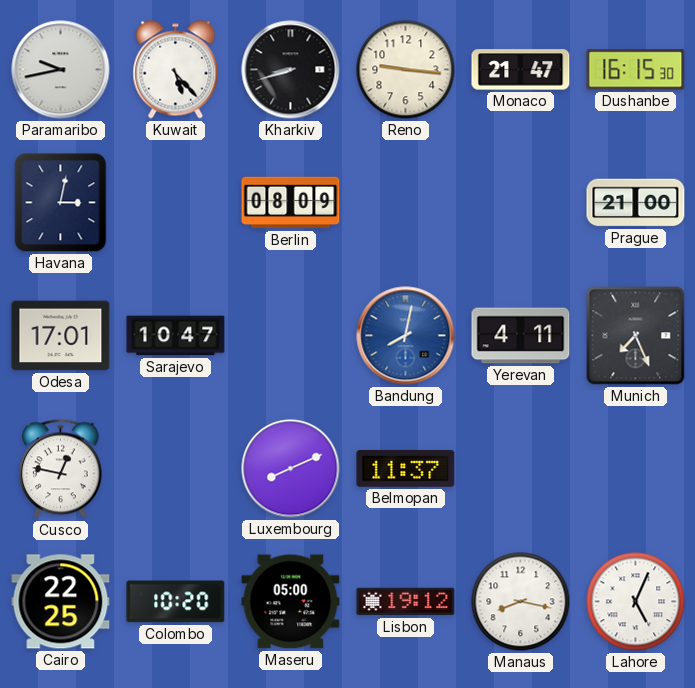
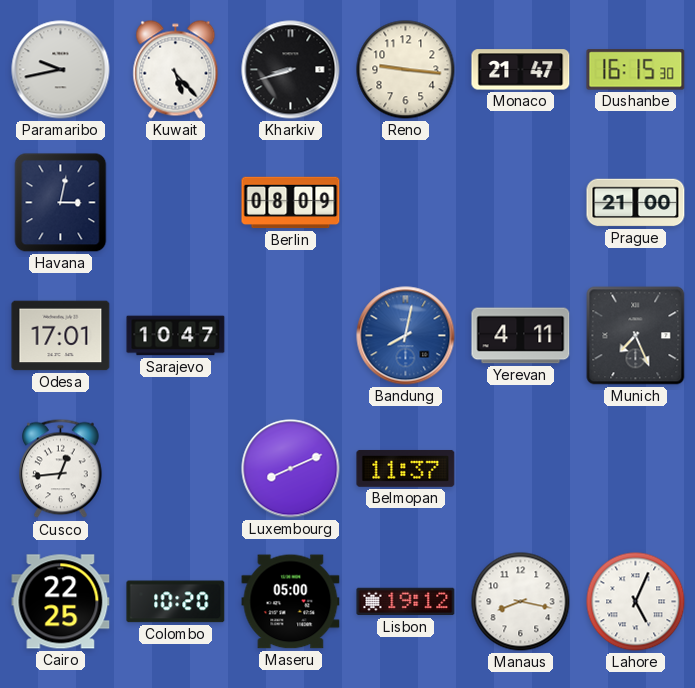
Cusco: 12:47 -> 12:44 (61, 469)
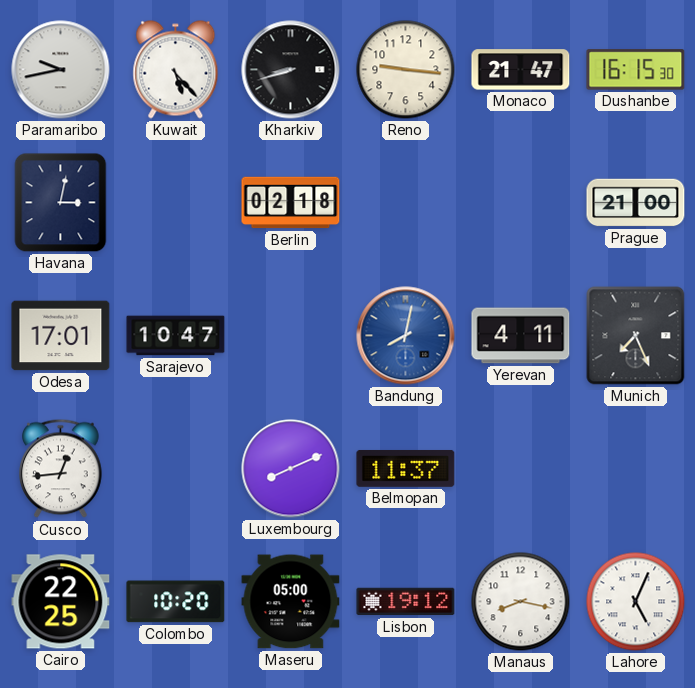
Berlin: 08:09 -> 02:18 (291, 203)
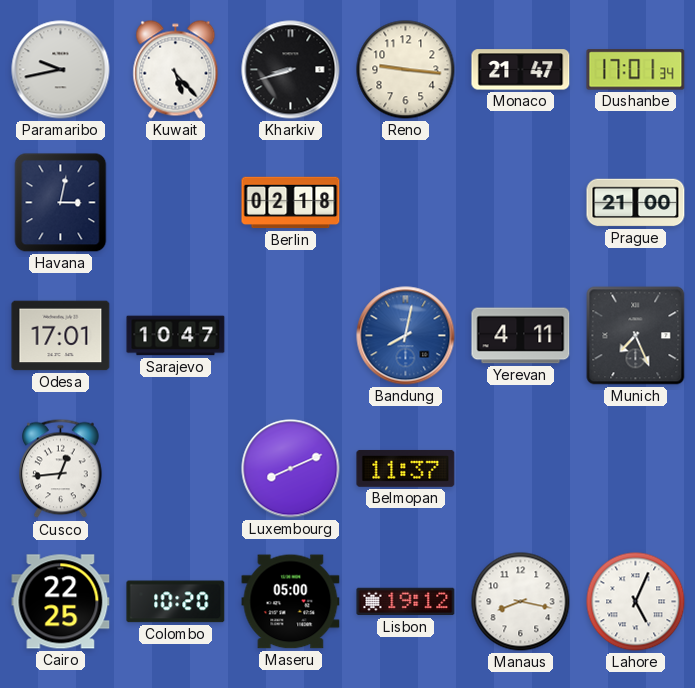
Dushanbe: 16:15 -> 17:01 (636, 70)
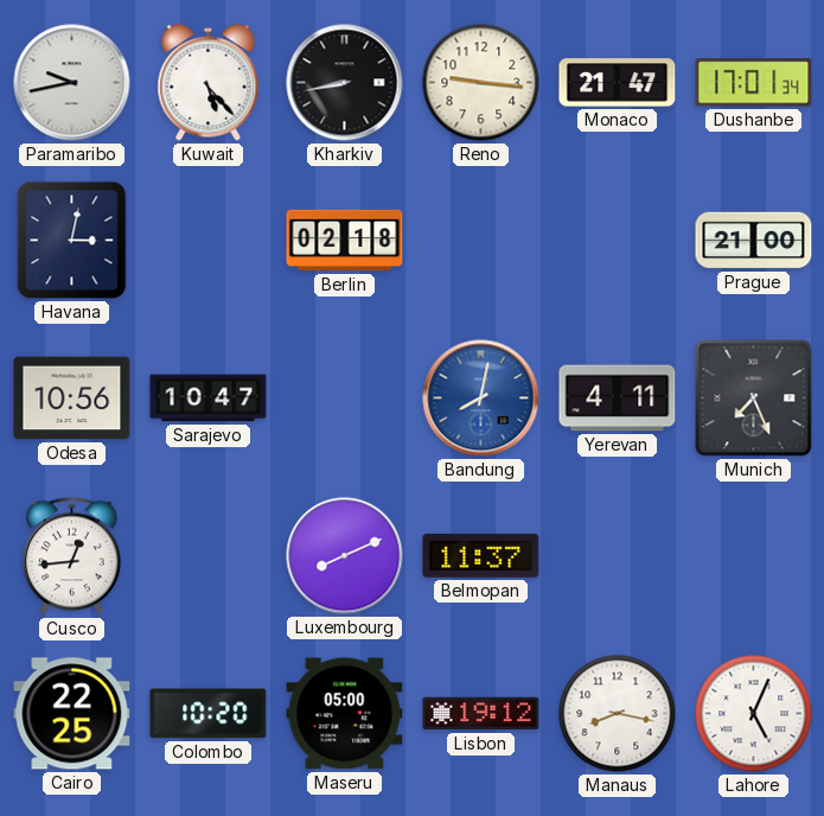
Kharkiv: 8:42 -> 8:43 (345, 83)
Odesa: 17:01 -> 10:56 (72, 399)
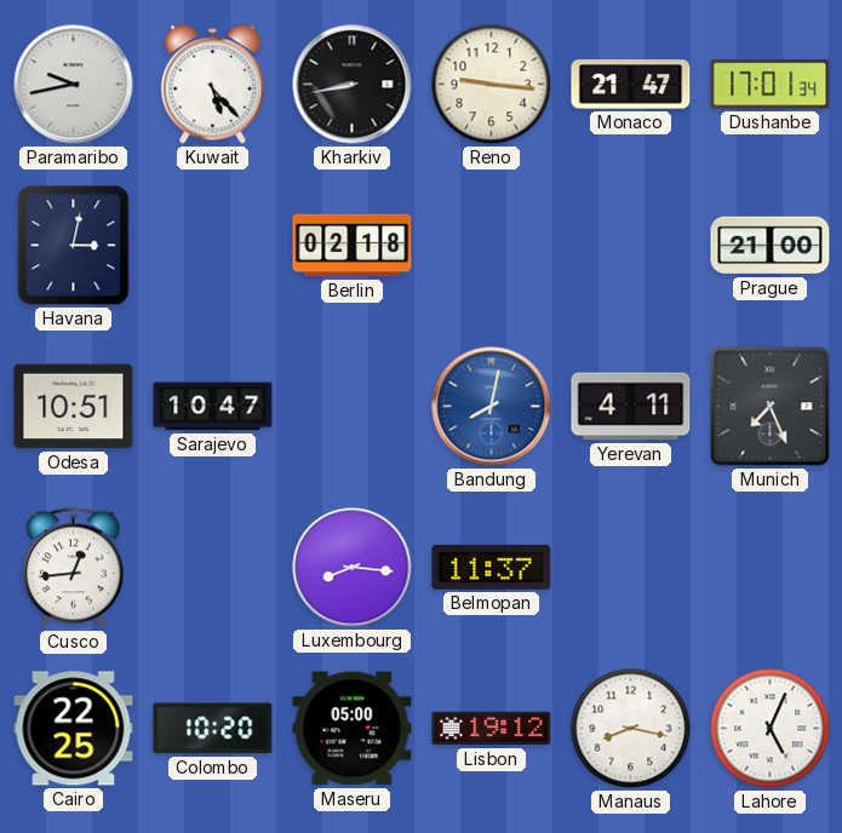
Odesa: 10:56 -> 10:51 (74, 407)
Luxembourg: 8:11 -> 8:16 (353, 568)
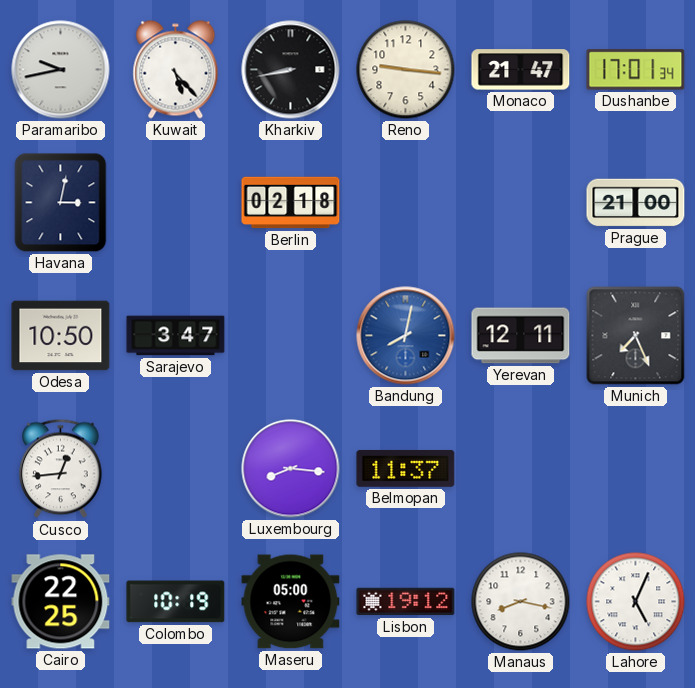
Odesa: 10:51 -> 10:50 (61, 336)
Sarajevo: 10:47 -> 3:47 (176, 336)
Yerevan: 4:11 -> 12:11 (521, 336)
Colombo: 10:20 -> 10:19 (176, 602)
